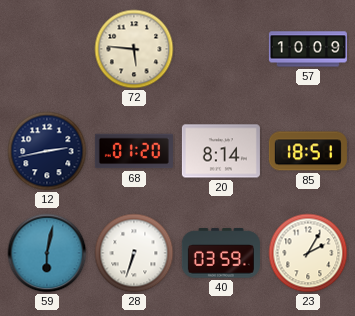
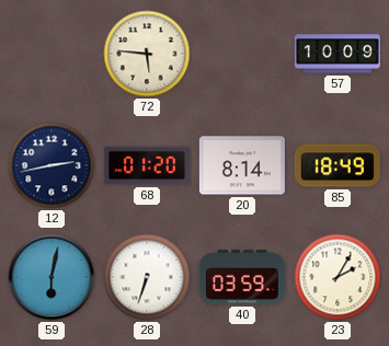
85: 18:51 -> 18:49 (337, 165)
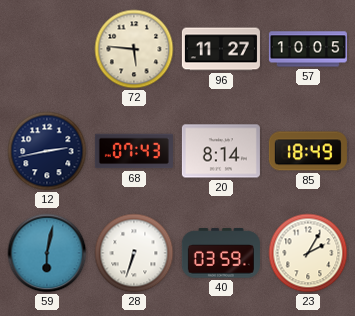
96: none -> 11:27 (221, 49)
57: 10:09 -> 10:05 (308, 49)
68: 01:20 -> 07:43 (134, 151)
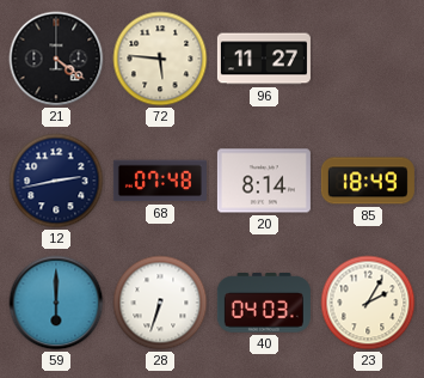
21: none -> 4:21 (56, 59)
57: 10:05 -> none (308, 49)
68: 07:43 -> 07:48 (160, 181)
59: 6:02 -> 6:00 (56, 303)
40: 03:59 -> 04:03 (264, 303)
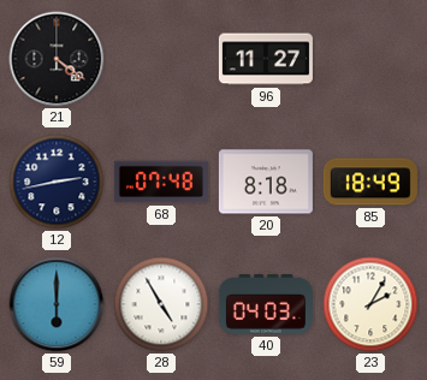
72: 5:46 -> none (160, 59)
20: 8:14 -> 8:18 (266, 182)
28: 6:33 -> 4:55 (161, 304)
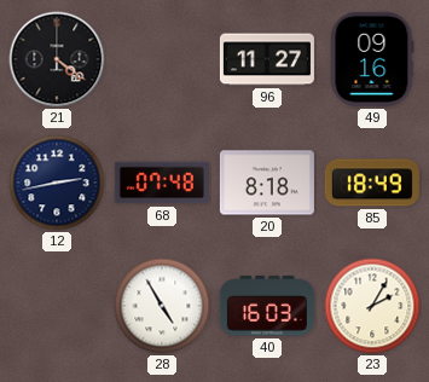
49: none -> 09:16 (372, 59)
59: 6:00 -> none (57, 304)
40: 04:03 -> 16:03 (267, 306)
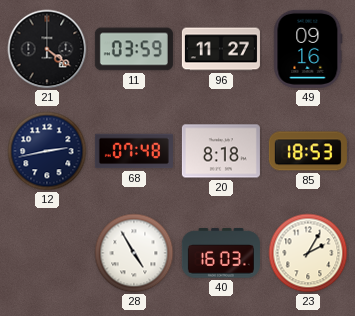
11: none -> 03:59 (134, 49)
85: 18:49 -> 18:53 (308, 151)
